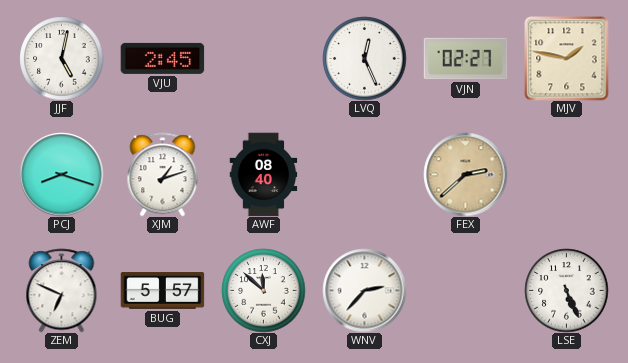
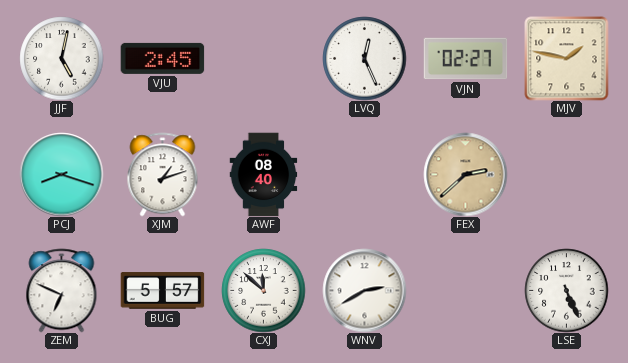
WNV: 2:37 -> 2:40 (364, 290)
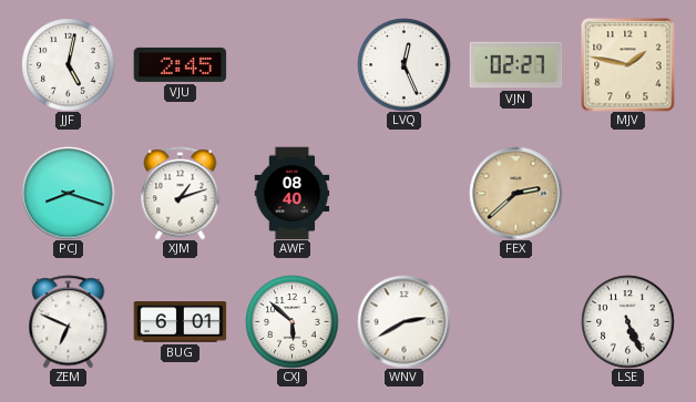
BUG: 5:57 -> 6:01 (180, 322)
CXJ: 11:52 -> 5:52 (291, 321)
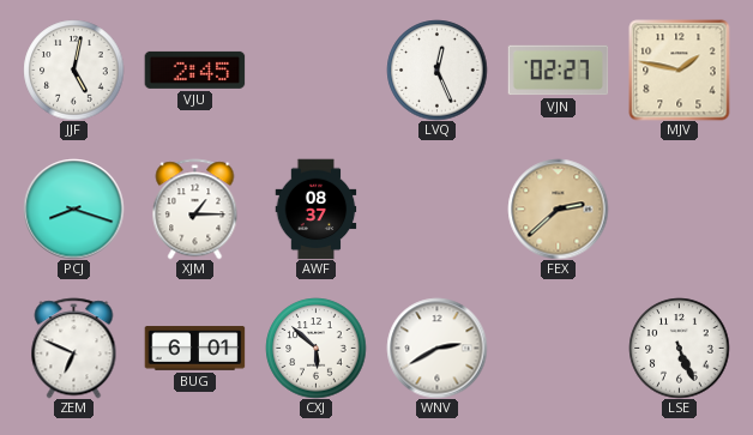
XJM: 1:12 -> 1:15 (195, 209)
AWF: 08:40 -> 08:37 (317, 209)
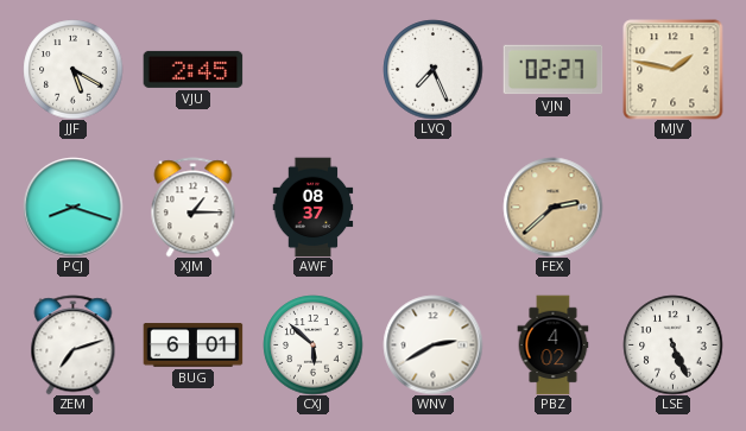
JJF: 5:02 -> 5:20 (72, 69)
LVQ: 12:26 -> 7:26 (432, 69)
ZEM: 6:49 -> 7:12 (74, 344)
PBZ: none -> 4:02 (554, 344)
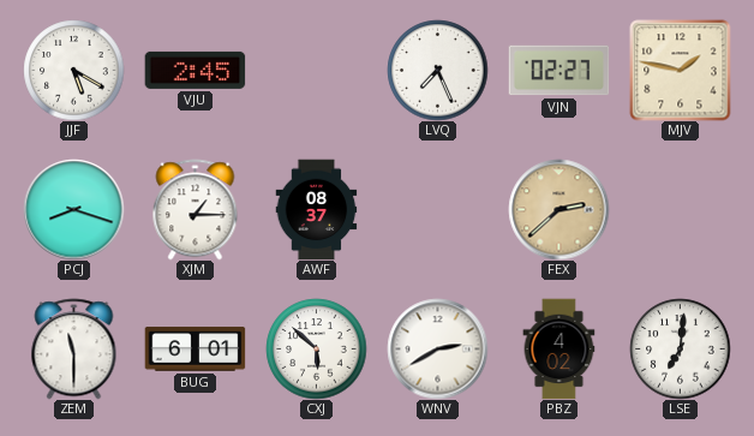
ZEM: 7:12 -> 11:30 (74, 348)
LSE: 5:26 -> 7:01 (680, 348)
